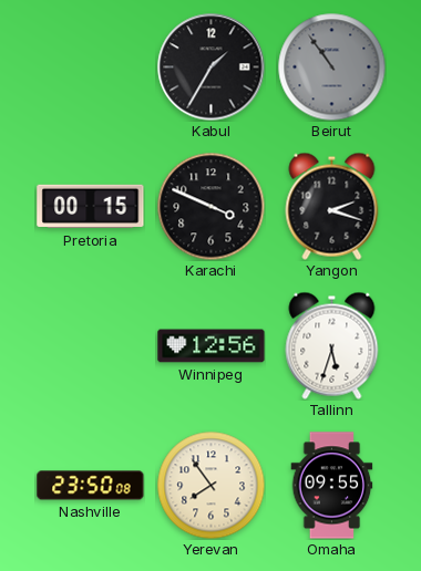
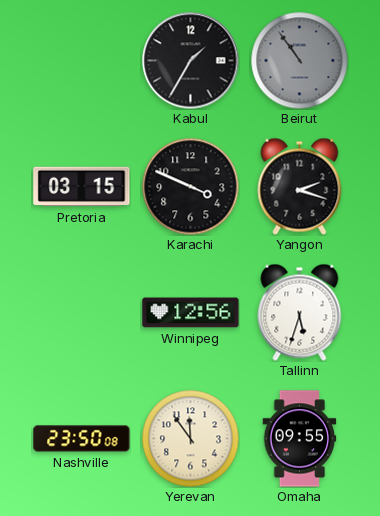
Pretoria: 00:15 -> 03:15 (82, 187)
Yerevan: 7:54 -> 11:54 (190, 438)
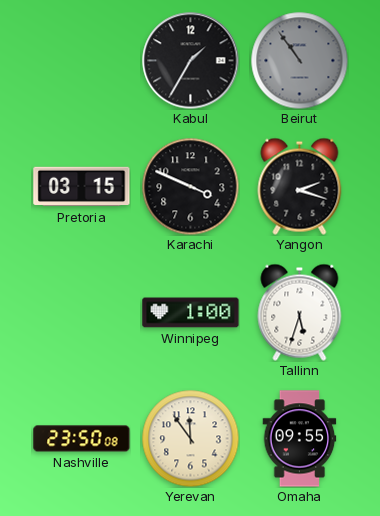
Winnipeg: 12:56 -> 1:00 (191, 313)
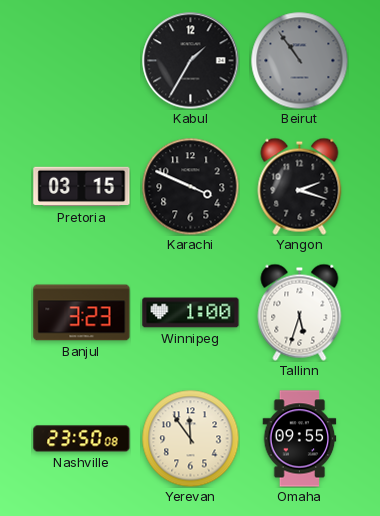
Banjul: none -> 3:23 (82, 313)
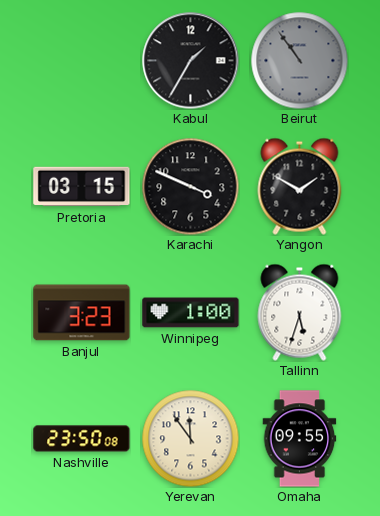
Yangon: 2:18 -> 1:50 (300, 186)
